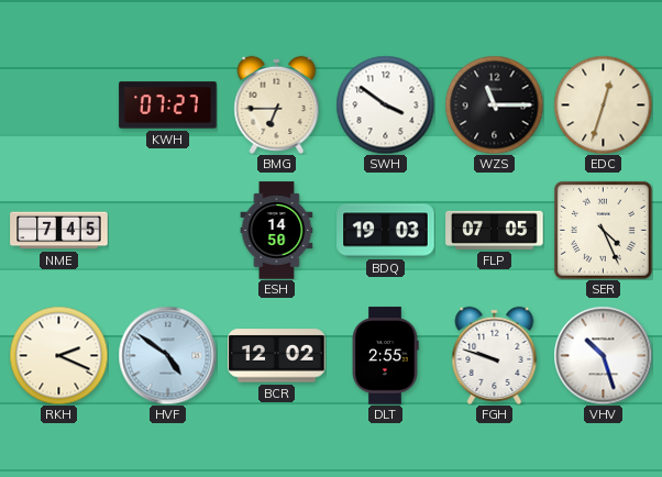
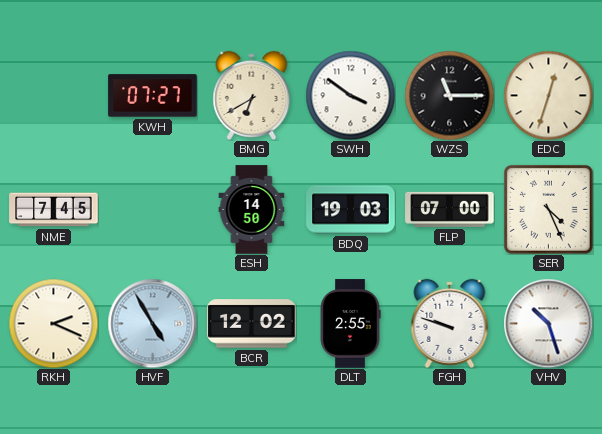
BMG: 6:45 -> 6:40 (252, 95)
FLP: 07:05 -> 07:00 (450, 209)
HVF: 4:51 -> 4:55 (152, 323)
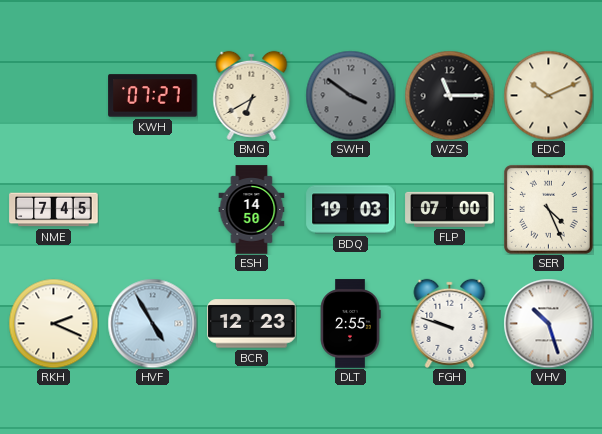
SWH dial: white -> grey (350, 95)
EDC: 12:33 -> 10:11 (548, 95)
BCR: 12:02 -> 12:23 (252, 324)
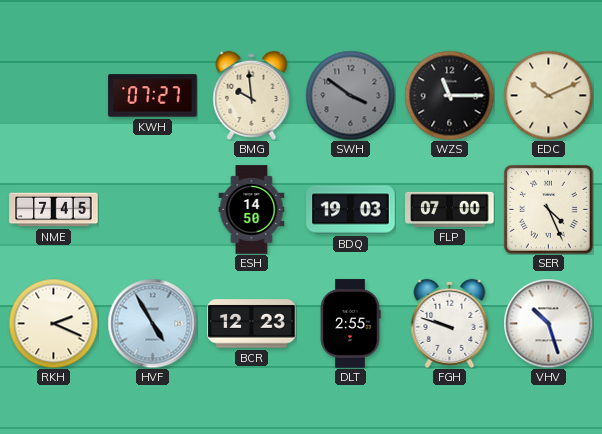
BMG: 6:40 -> 9:59 (252, 95)
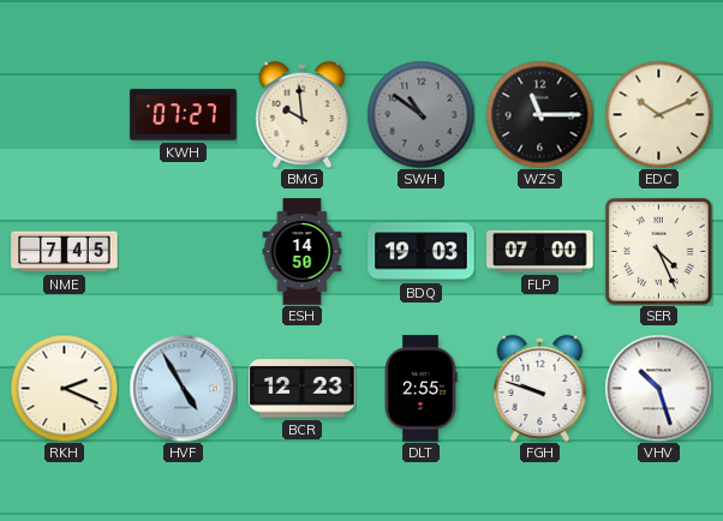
SWH: 3:51 -> 10:51 (420, 114)
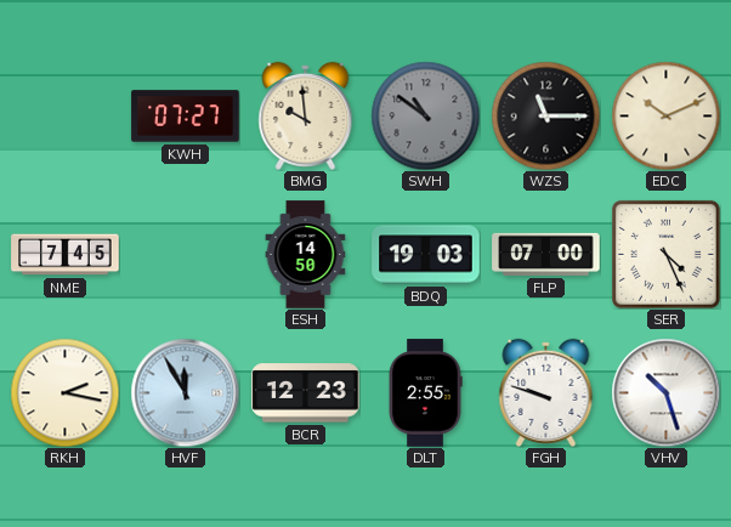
RKH: 2:19 -> 2:17 (64, 392)
HVF: 4:55 -> 11:55 (185, 392)
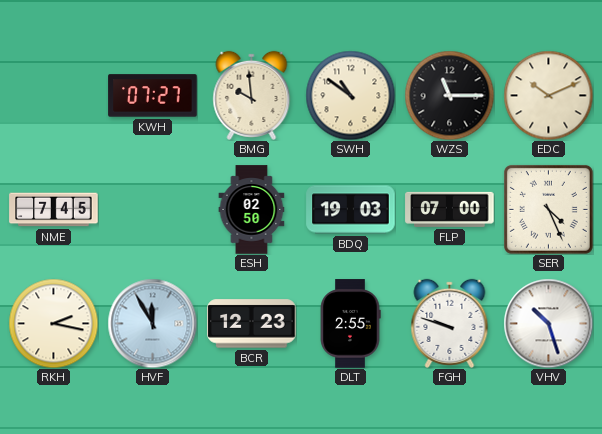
SWH dial: grey -> cream (350, 95)
ESH: 14:50 -> 02:50 (252, 210)
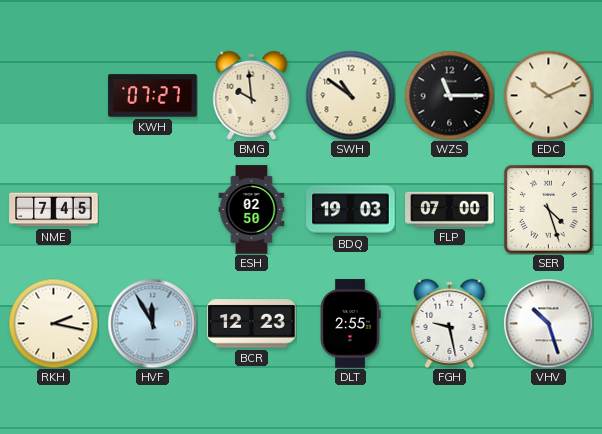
SER: 4:26 -> 4:27 (548, 209)
FGH: 9:48 -> 9:28 (450, 323)
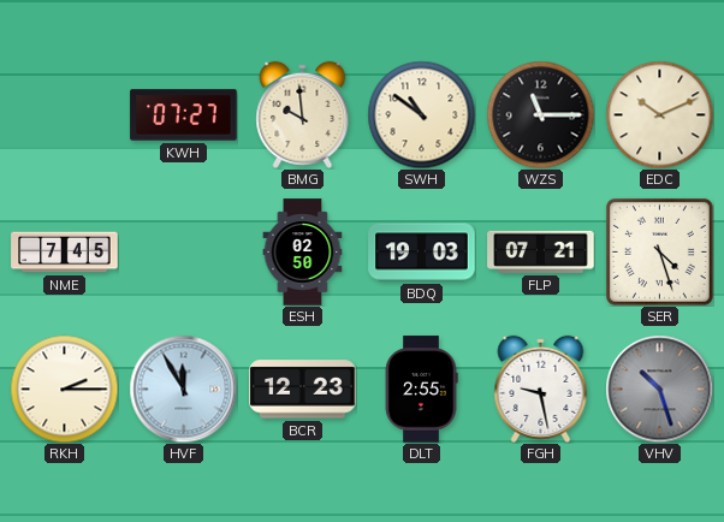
FLP: 07:00 -> 07:21 (541, 251)
RKH: 2:17 -> 2:15 (64, 388)
VHV dial: white -> grey (659, 388)
